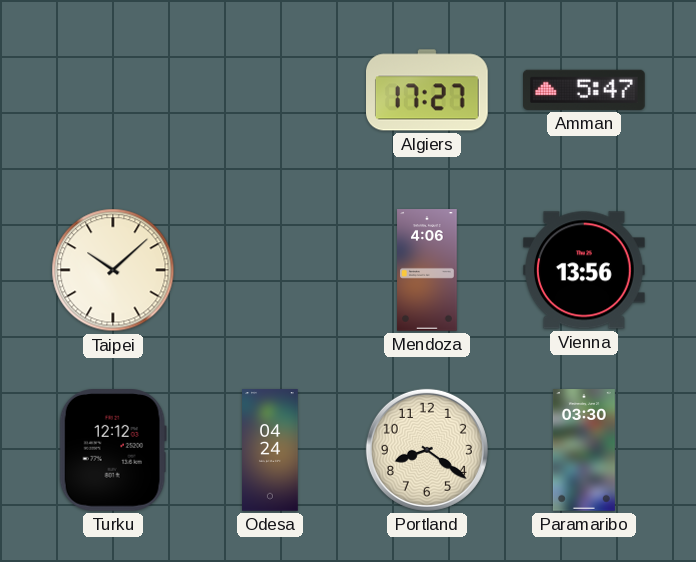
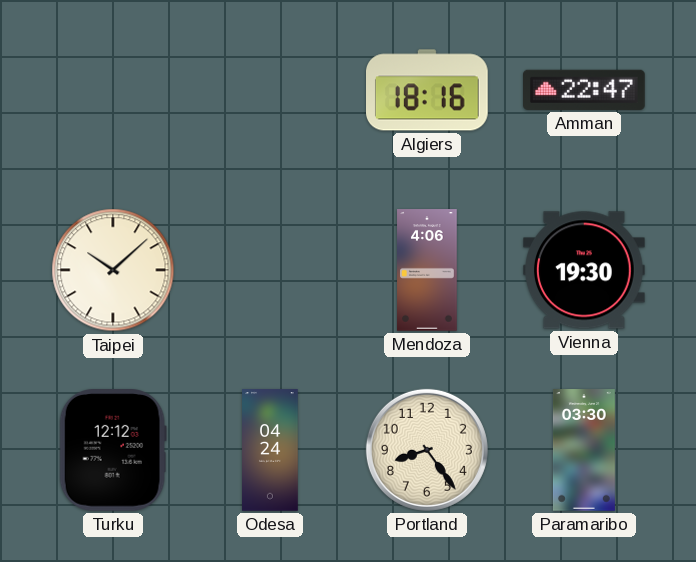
Algiers: 17:27 -> 18:16 (428, 90)
Amman: 5:47 -> 22:47 (585, 90)
Vienna: 13:56 -> 19:30 (585, 270)
Portland: 8:21 -> 8:24 (427, 450)
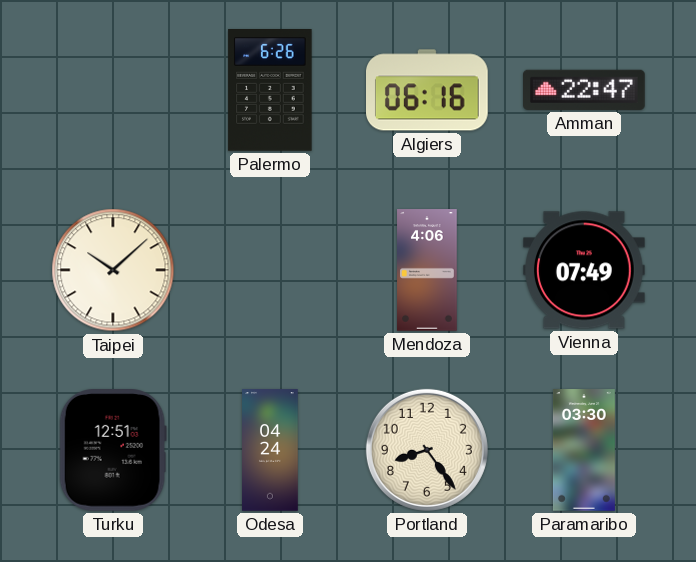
Palermo: none -> 6:26 (270, 90)
Algiers: 18:16 -> 06:16 (428, 90)
Vienna: 19:30 -> 07:49 (585, 270)
Turku: 12:12 -> 12:51 (113, 451)
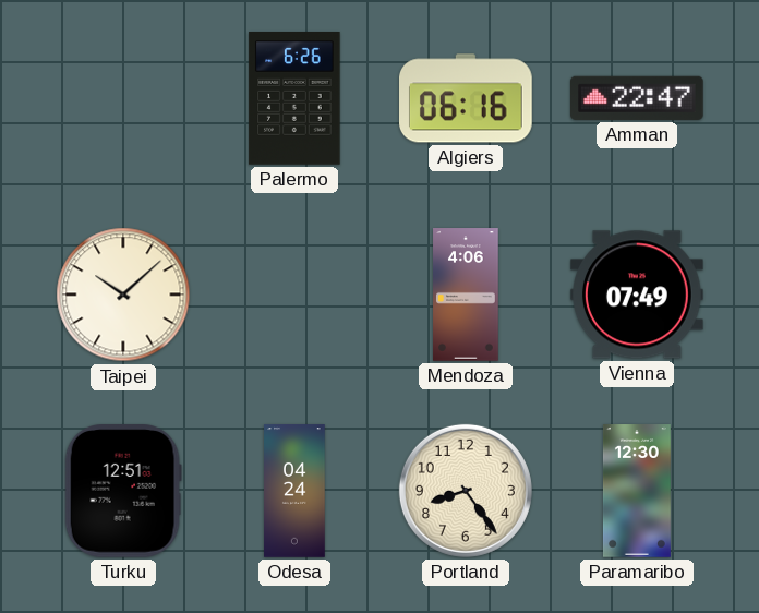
Paramaribo: 03:30 -> 12:30 (637, 491)
